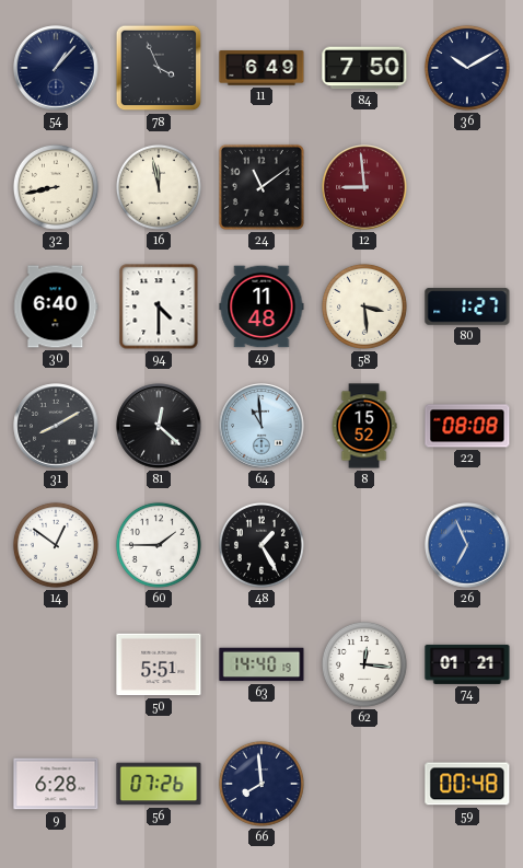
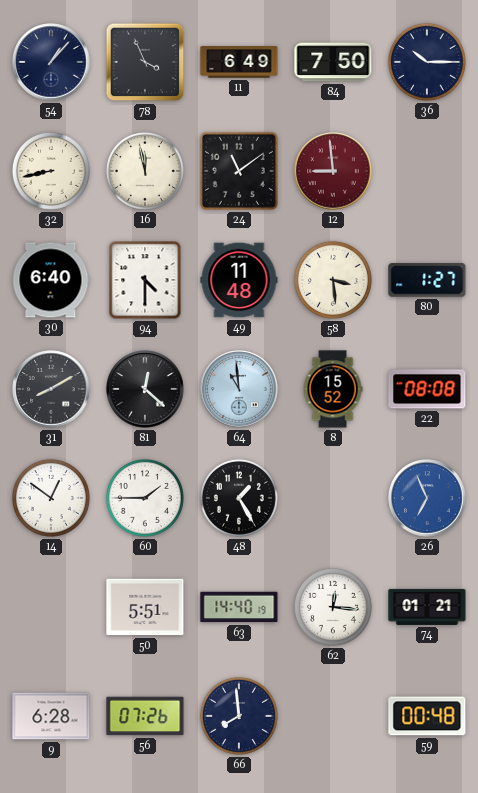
36: 10:10 -> 10:15 (427, 62)
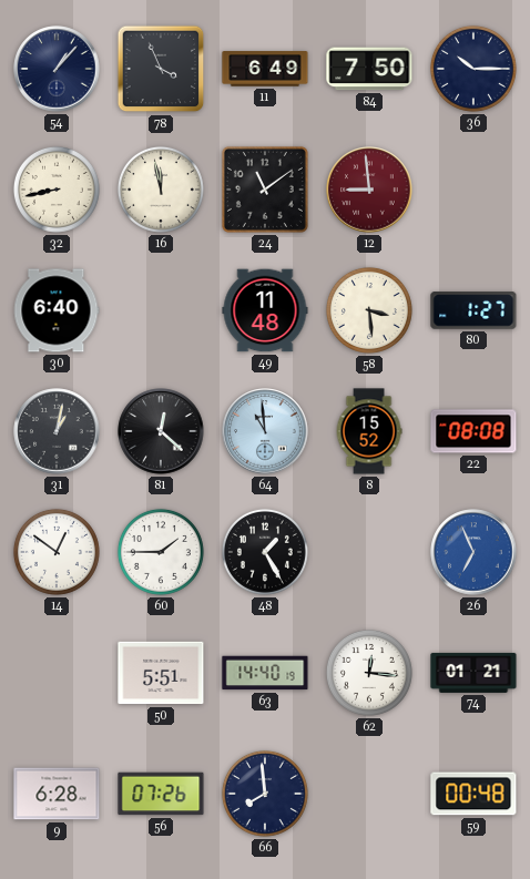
94: 4:30 -> none (145, 280)
31: 8:10 -> 1:02 (57, 431)
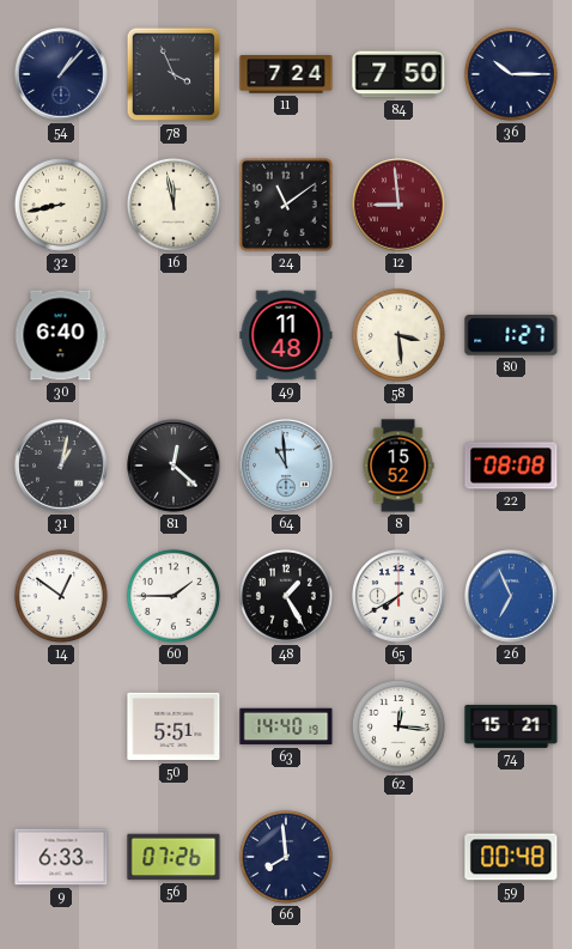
11: 6:49 -> 7:24 (286, 74)
65: none -> 7:40 (398, 596)
74: 01:21 -> 15:21 (511, 726)
9: 6:28 -> 6:33 (61, 857)
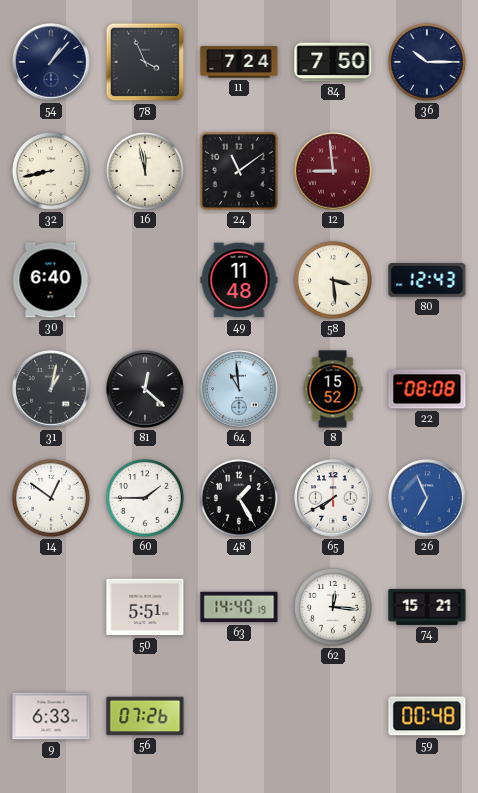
80: 1:27 -> 12:43 (427, 280)
66: 7:59 -> none (286, 857)
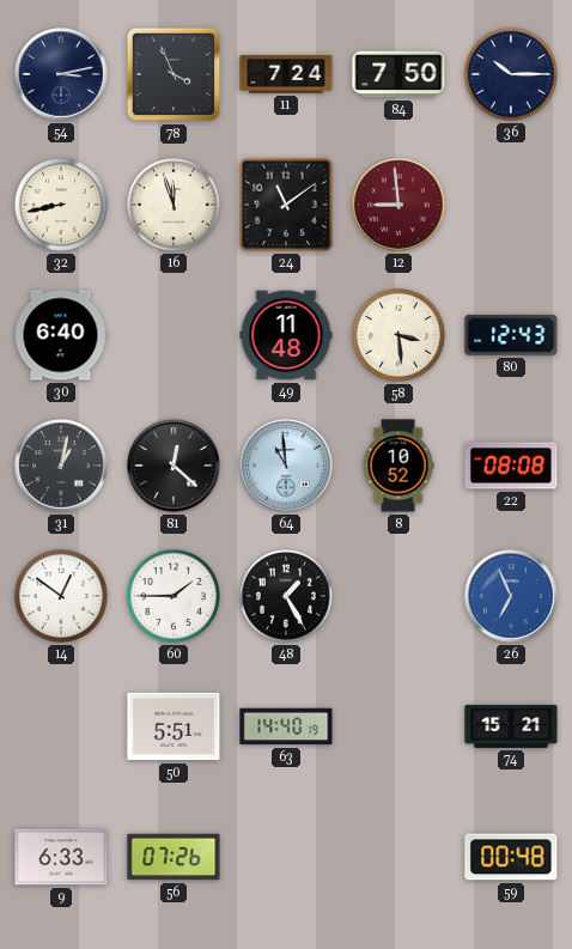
54: 1:07 -> 3:13 (61, 74)
16: 11:58 -> 11:57 (174, 205)
8: 15:52 -> 10:52 (398, 466)
65: 7:40 -> none (333, 498)
62: 12:16 -> none (333, 607)
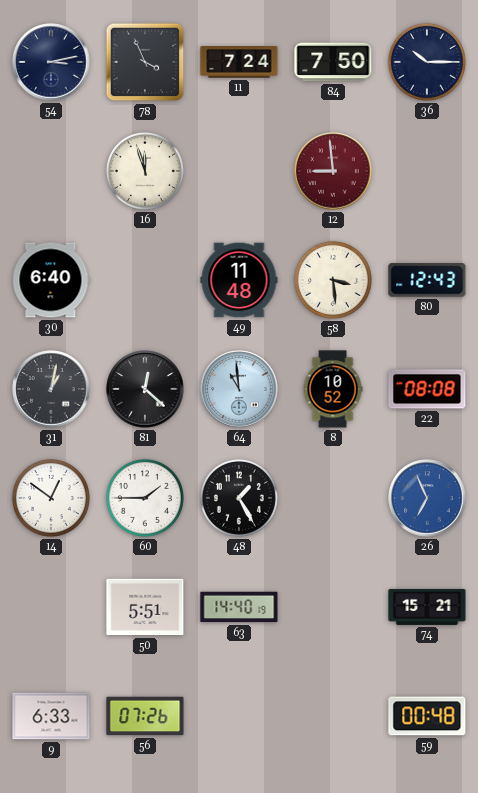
32: 8:43 -> none (61, 205)
24: 11:09 -> none (286, 205)
